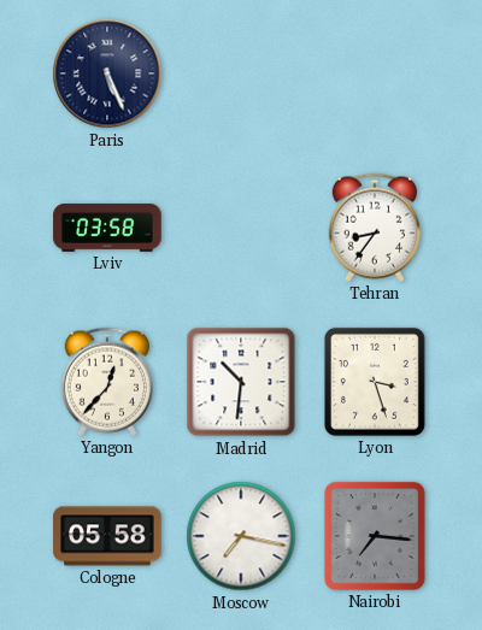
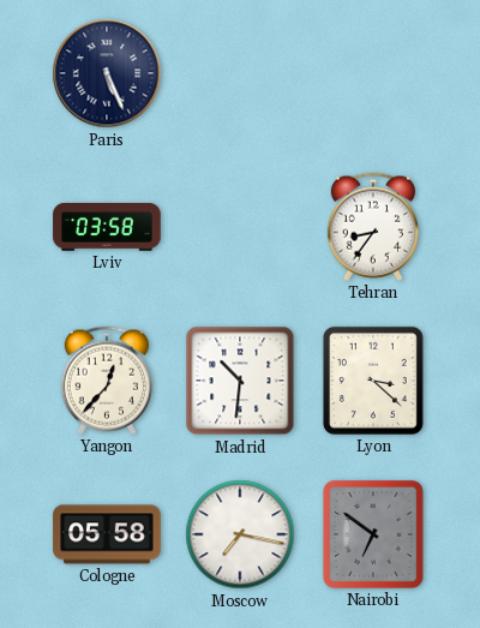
Lyon: 3:27 -> 3:22 (373, 381)
Nairobi: 7:16 -> 6:51 (373, 534)
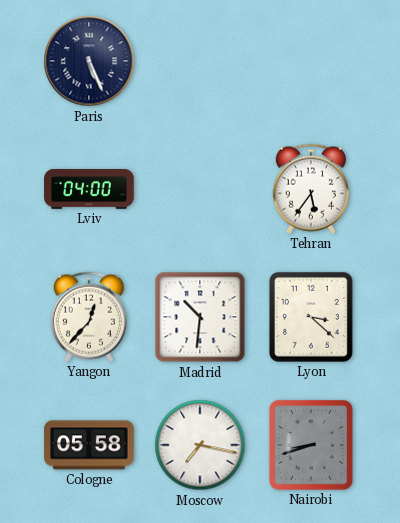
Lviv: 03:58 -> 04:00 (89, 190)
Tehran: 8:36 -> 5:36 (311, 189)
Nairobi: 6:51 -> 8:42 (311, 445)
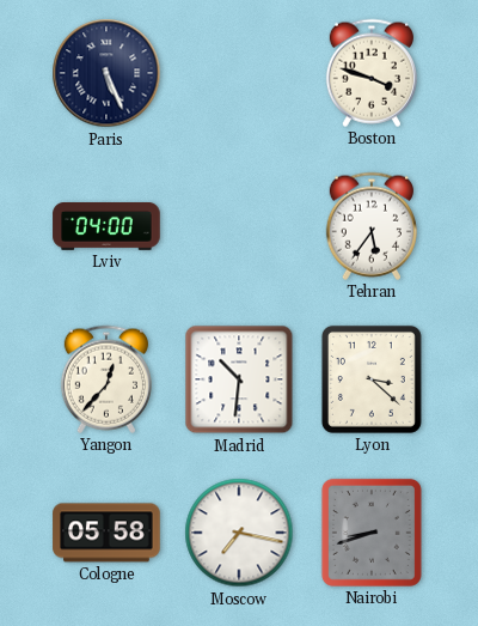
Boston: none -> 3:48 (372, 73)
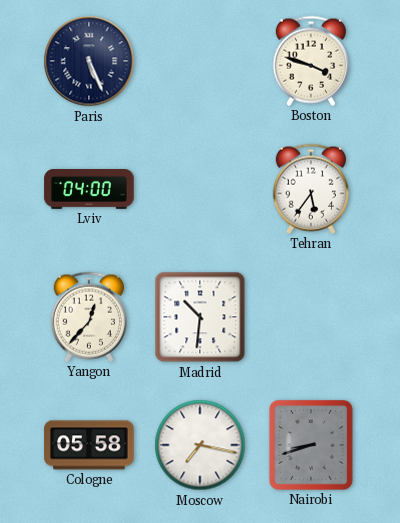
Lyon: 3:22 -> none (372, 379)
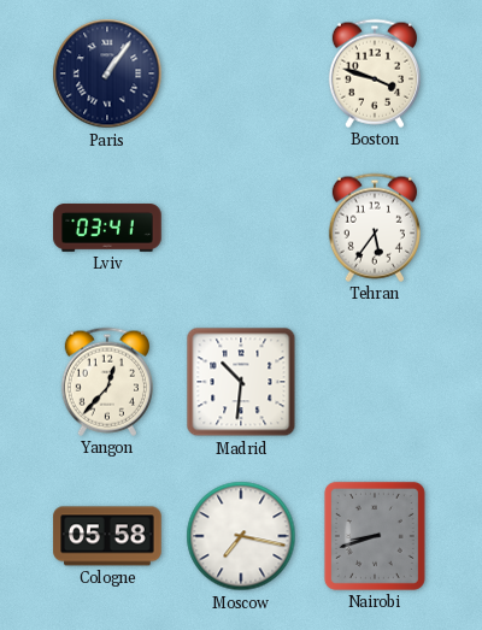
Paris: 5:26 -> 1:06 (107, 73)
Lviv: 04:00 -> 03:41 (107, 229)
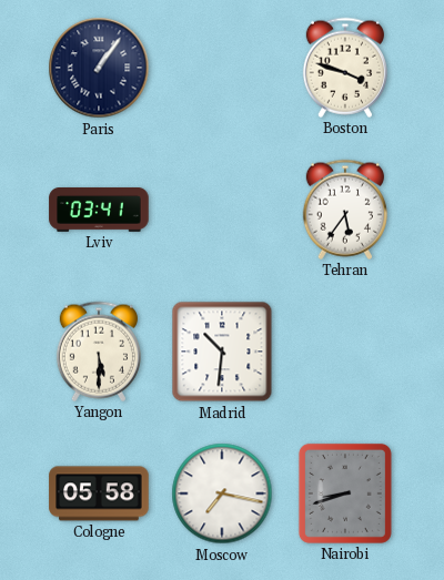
Yangon: 12:37 -> 5:30 (99, 352)
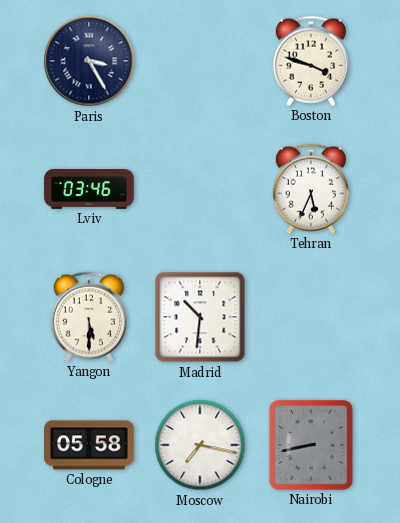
Paris: 1:06 -> 3:25 (89, 61)
Lviv: 03:41 -> 03:46 (89, 190)
Tehran: 5:36 -> 5:34 (311, 189)
Nairobi: 8:42 -> 8:43 (311, 445)
